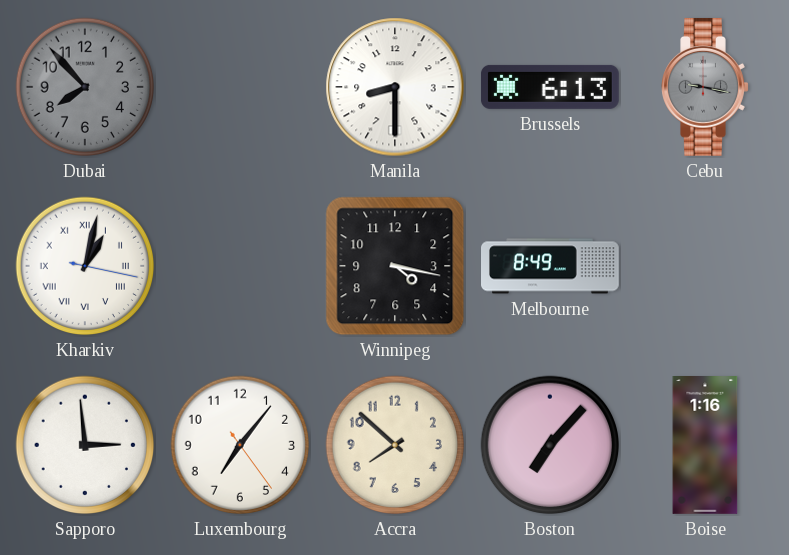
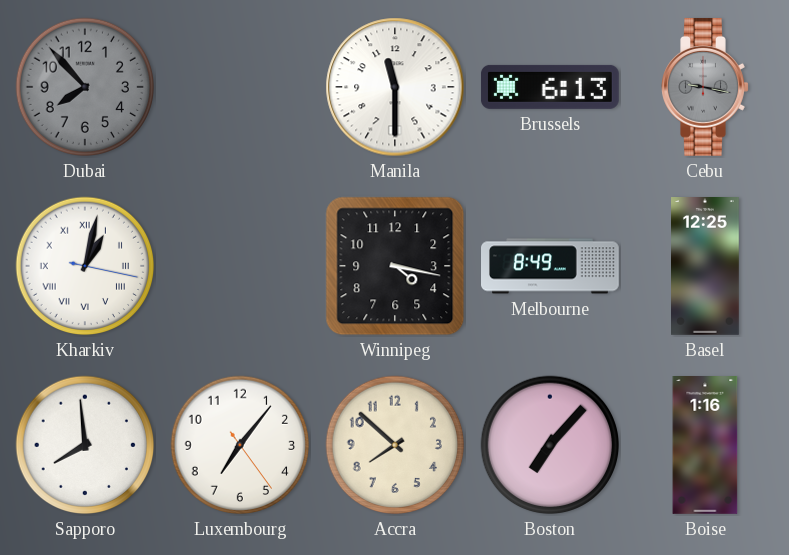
Manila: 8:30 -> 11:30 (395, 87)
Basel: none -> 12:25 (706, 267)
Sapporo: 2:59 -> 7:59 (85, 445)
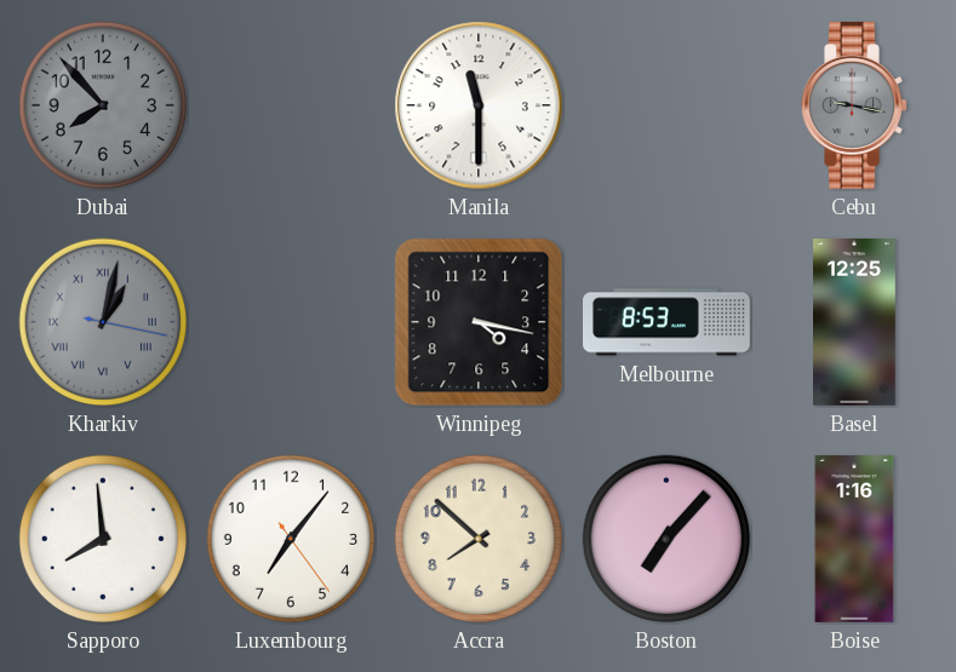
Brussels: 6:13 -> none (550, 87)
Kharkiv dial: white -> grey (103, 322)
Melbourne: 8:49 -> 8:53 (668, 322)
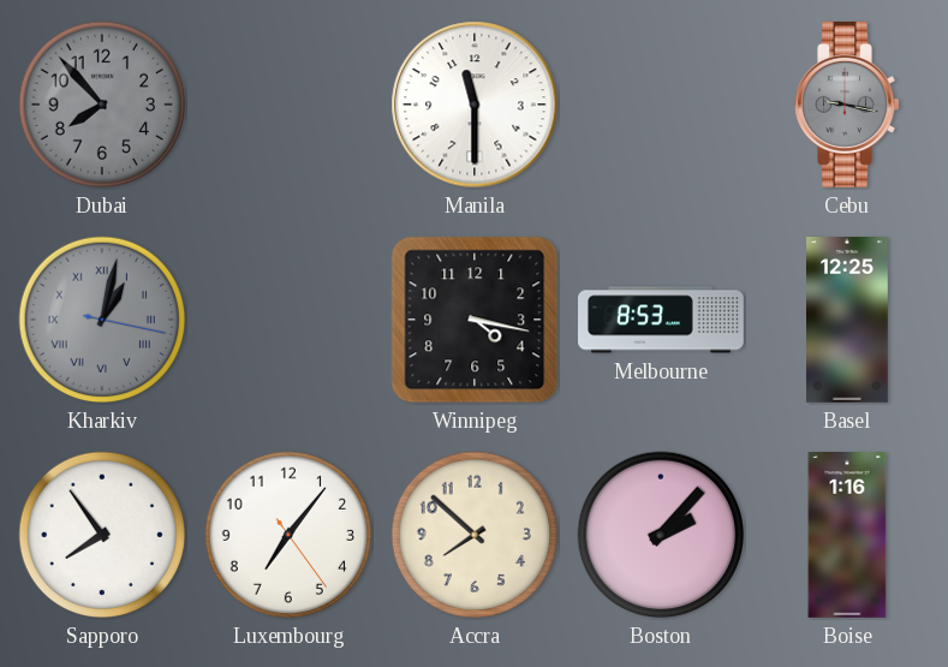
Sapporo: 7:59 -> 7:54 (102, 535)
Boston: 7:07 -> 2:07 (661, 535)
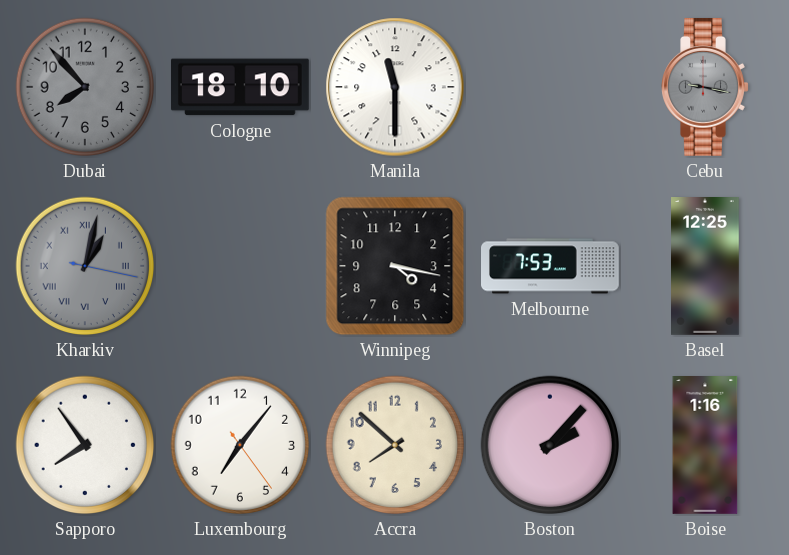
Cologne: none -> 18:10 (240, 87)
Melbourne: 8:53 -> 7:53 (551, 266)
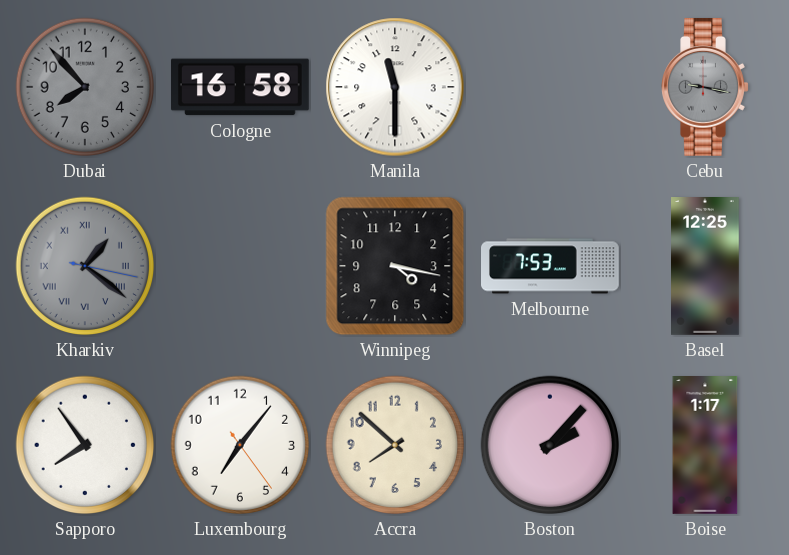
Cologne: 18:10 -> 16:58 (240, 87)
Kharkiv: 1:02 -> 1:21 (85, 266)
Boise: 1:16 -> 1:17 (705, 446)
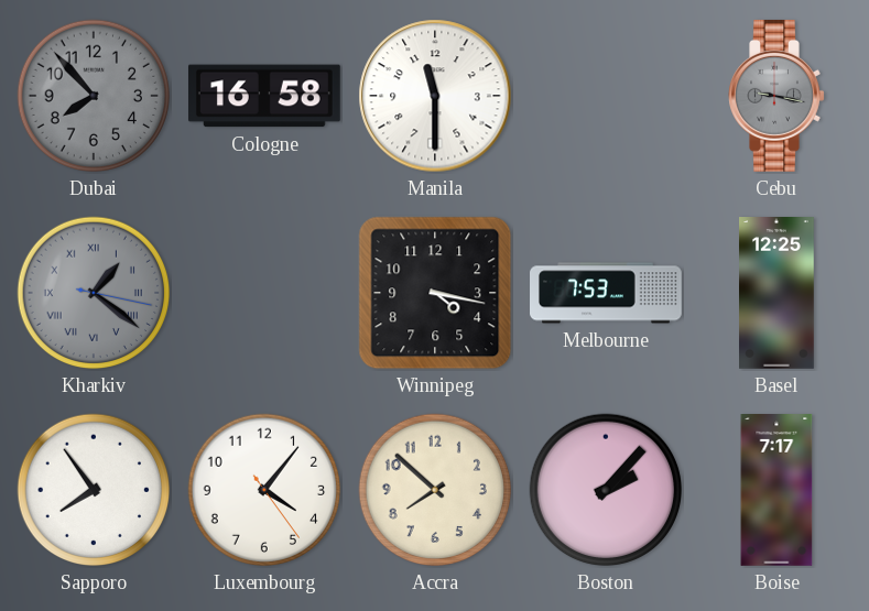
Luxembourg: 7:06 -> 4:06 (264, 490)
Boise: 1:17 -> 7:17 (776, 491)
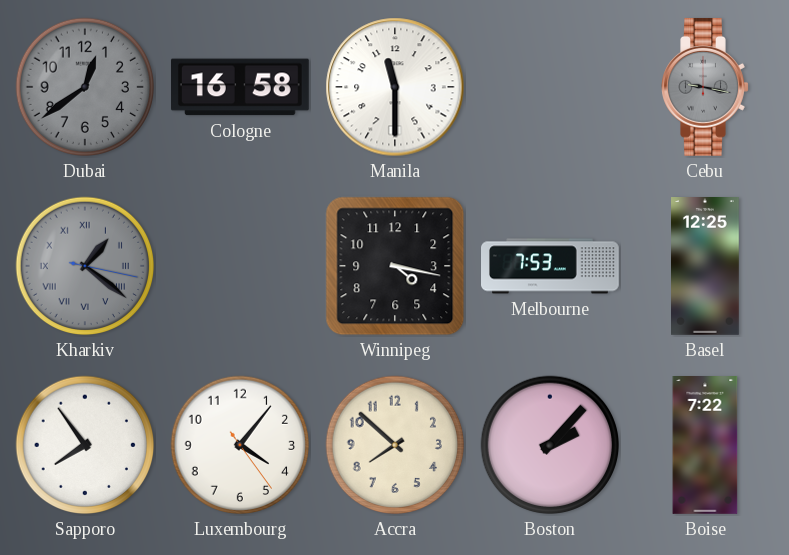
Dubai: 7:53 -> 12:39 (85, 87)
Boise: 7:17 -> 7:22 (705, 446)
